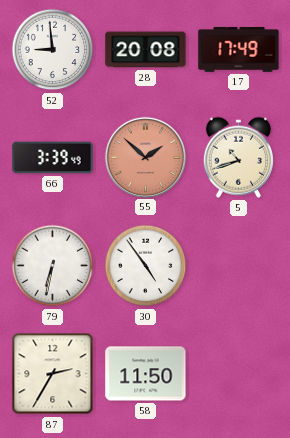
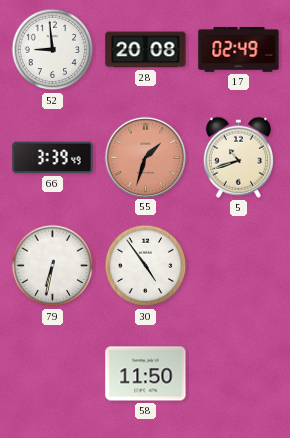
17: 17:49 -> 02:49 (239, 50)
55: 1:52 -> 1:33 (145, 157)
87: 2:35 -> none (53, 374)
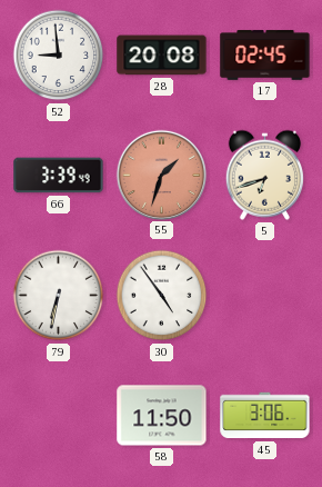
17: 02:49 -> 02:45 (265, 56)
5: 10:42 -> 6:42 (264, 175)
45: none -> 3:06 (265, 416)
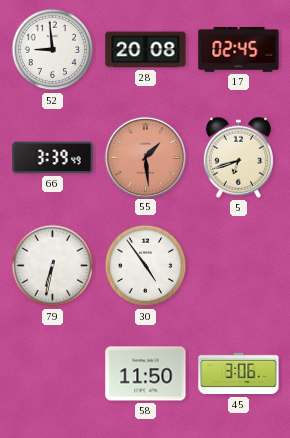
55: 1:33 -> 1:29 (145, 157)
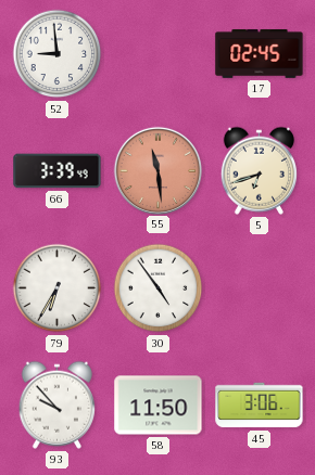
28: 20:08 -> none (146, 50)
55: 1:29 -> 11:29 (157, 170)
79: 6:32 -> 6:35 (58, 288)
93: none -> 9:53 (56, 405)
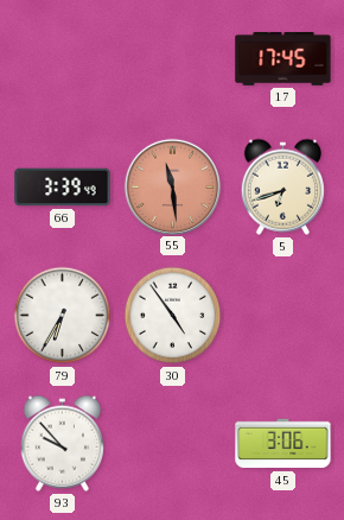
52: 8:59 -> none (58, 54)
17: 02:45 -> 17:45 (284, 59)
58: 11:50 -> none (159, 406)
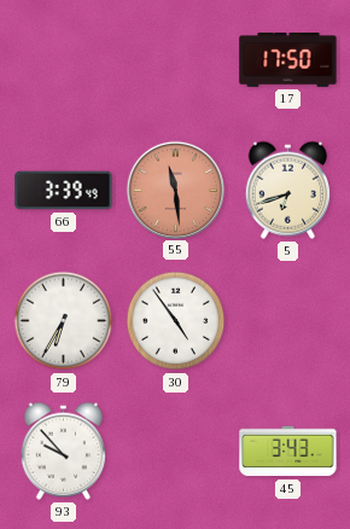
17: 17:45 -> 17:50 (288, 60)
45: 3:06 -> 3:43 (288, 452)
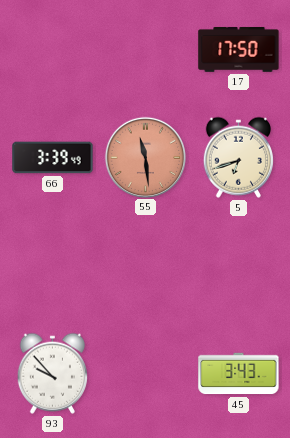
79: 6:35 -> none (64, 321)
30: 4:54 -> none (176, 321)
